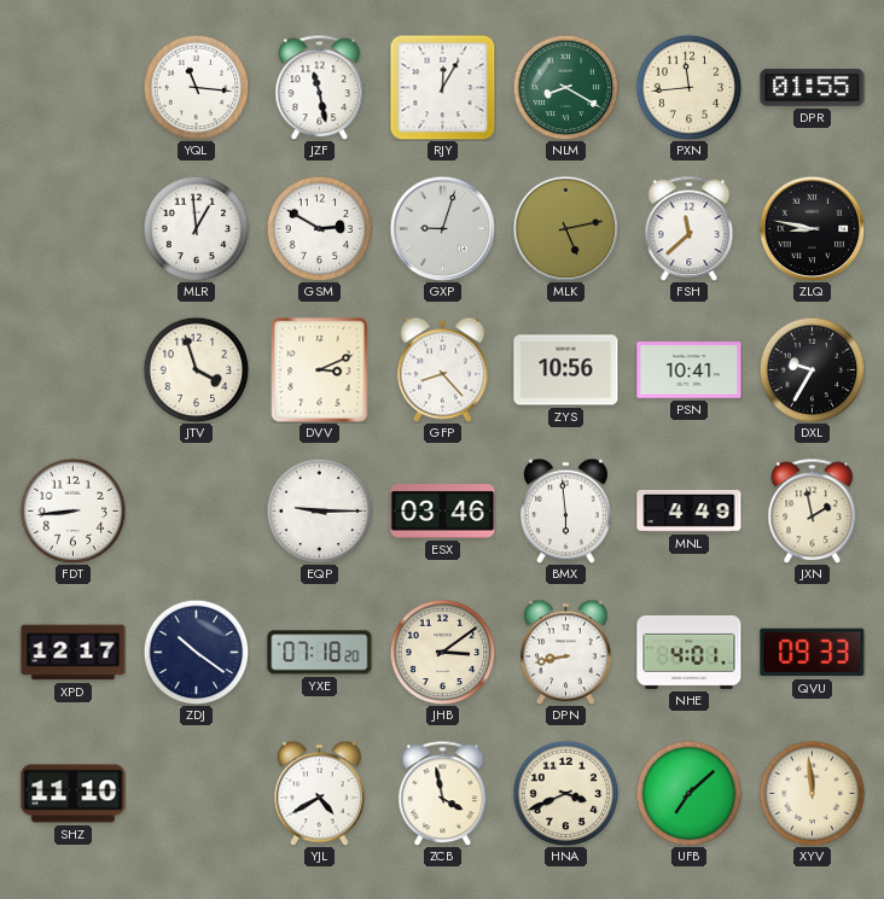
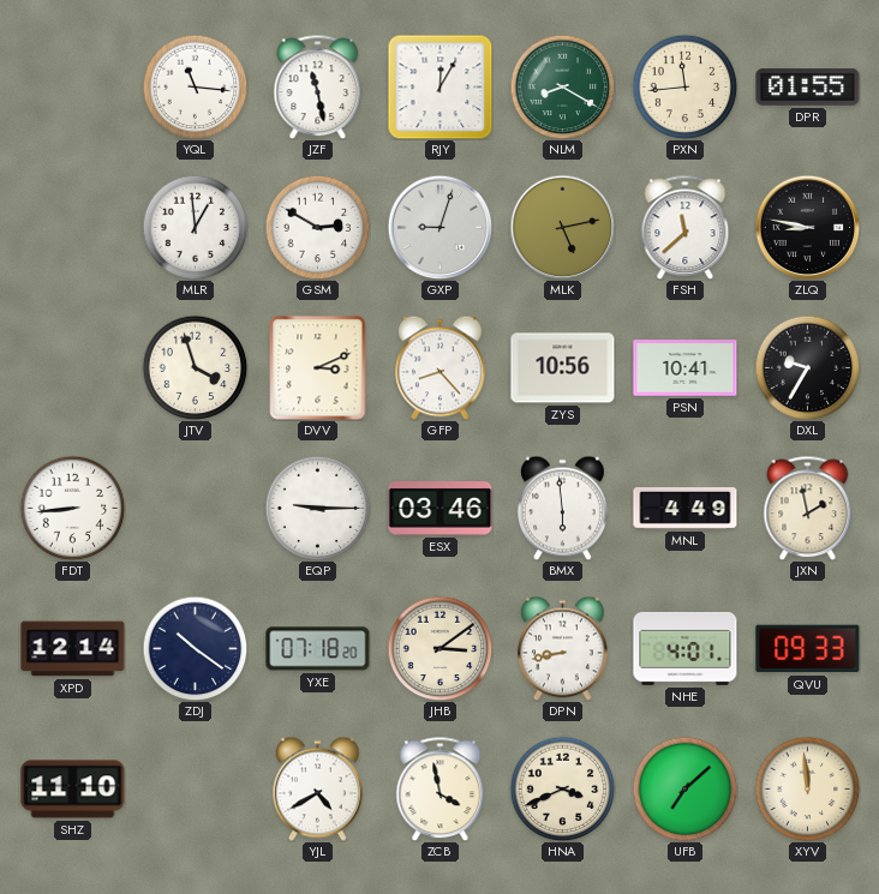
XPD: 12:17 -> 12:14 (73, 649)
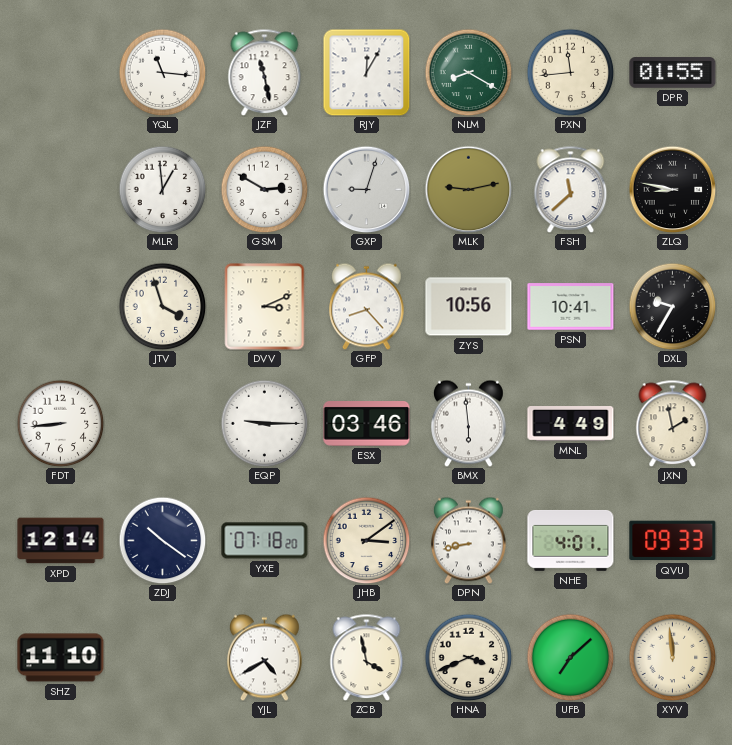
MLK: 5:13 -> 9:13 (468, 189)
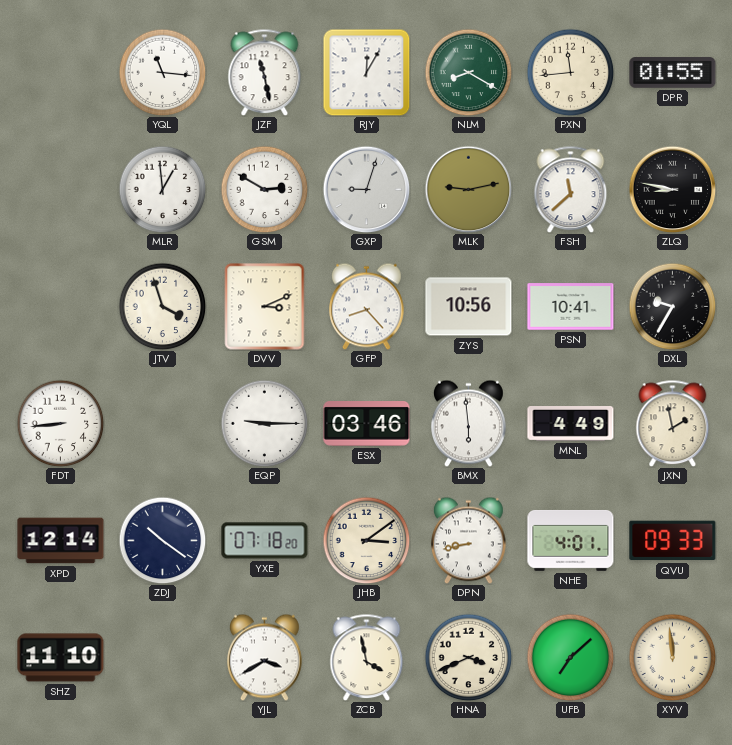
YJL: 4:40 -> 3:40 (265, 657)
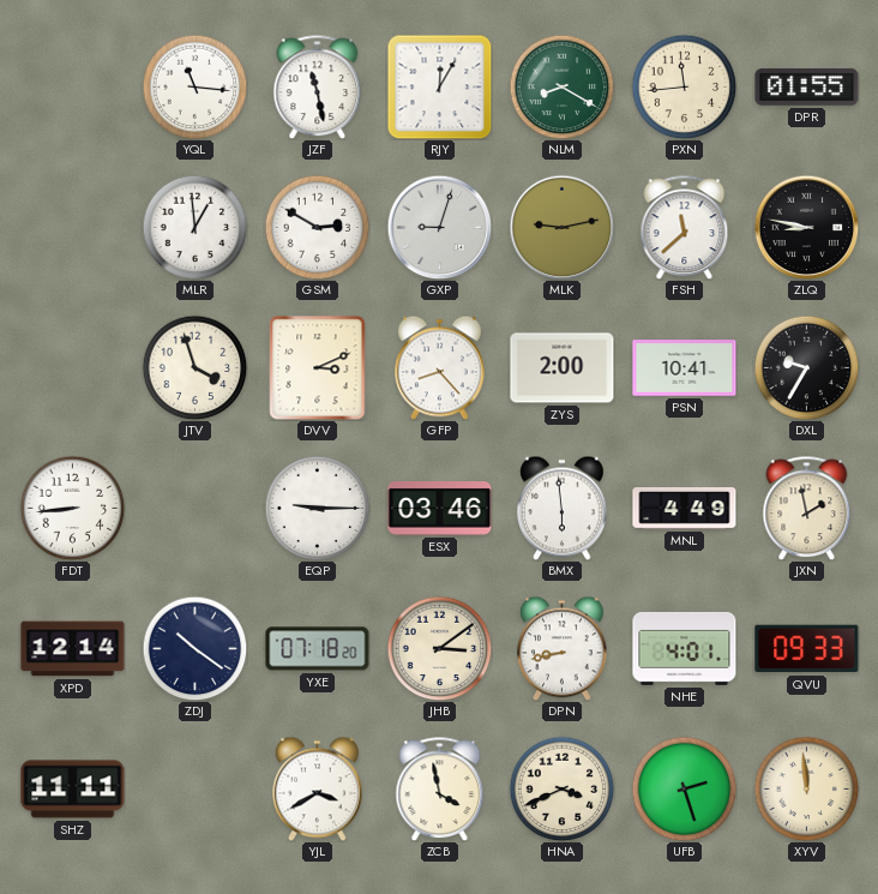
ZYS: 10:56 -> 2:00 (563, 368)
SHZ: 11:10 -> 11:11 (73, 790)
UFB: 7:08 -> 2:27 (684, 788)
